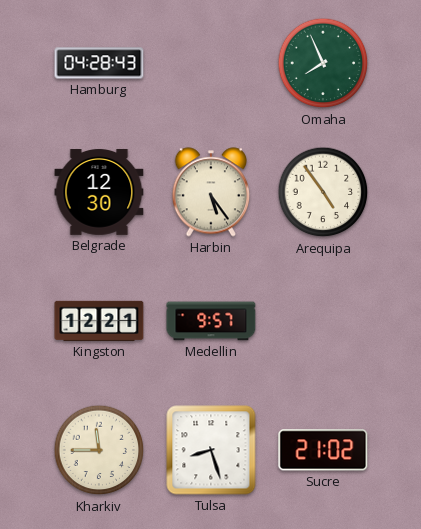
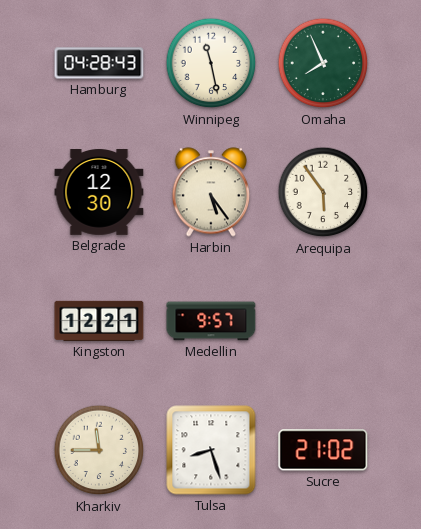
Winnipeg: none -> 11:28 (211, 63)
Arequipa: 4:54 -> 5:54 (323, 192)
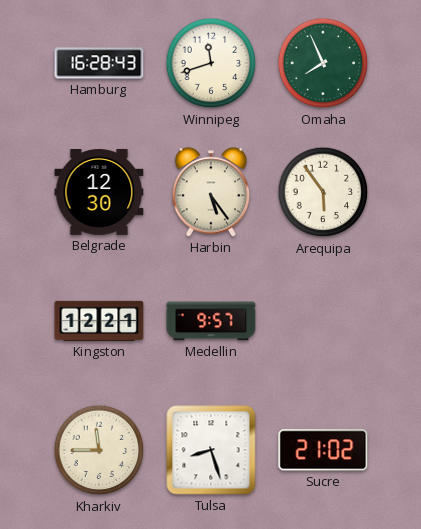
Hamburg: 04:28 -> 16:28 (99, 63)
Winnipeg: 11:28 -> 11:42 (211, 63)
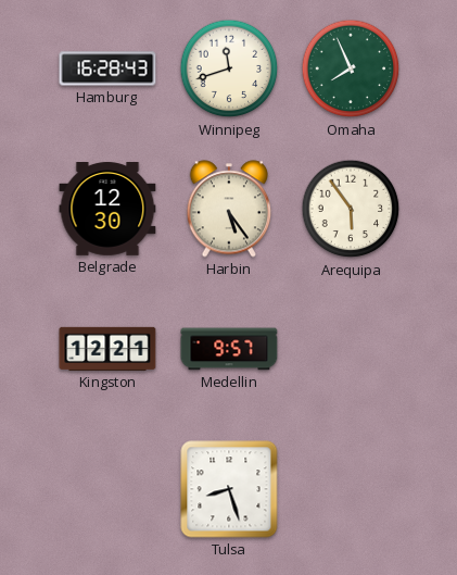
Kharkiv: 11:45 -> none (99, 450)
Sucre: 21:02 -> none (323, 450)
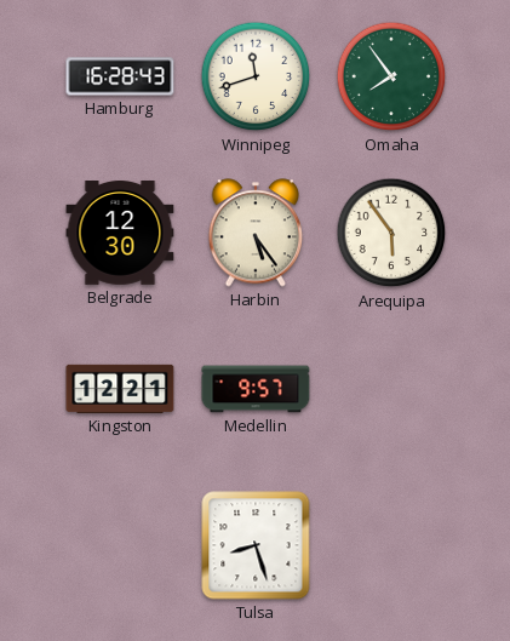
Omaha: 7:56 -> 7:54 (391, 76)
